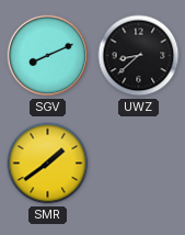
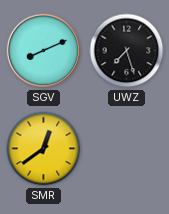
UWZ: 8:38 -> 7:27 (127, 51)
SMR: 1:39 -> 12:39 (44, 149)
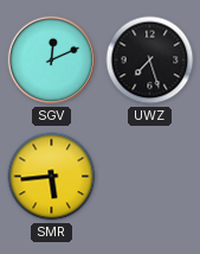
SGV: 8:11 -> 12:11 (52, 61)
SMR: 12:39 -> 5:44 (52, 177)
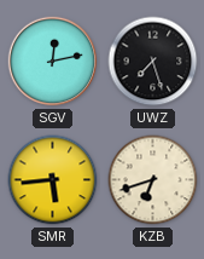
SGV: 12:11 -> 12:13 (53, 62)
KZB: none -> 6:42 (153, 180)
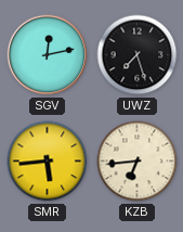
KZB: 6:42 -> 6:44 (138, 162)
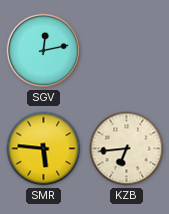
UWZ: 7:27 -> none (138, 55)
SMR: 5:44 -> 5:46 (44, 149)
